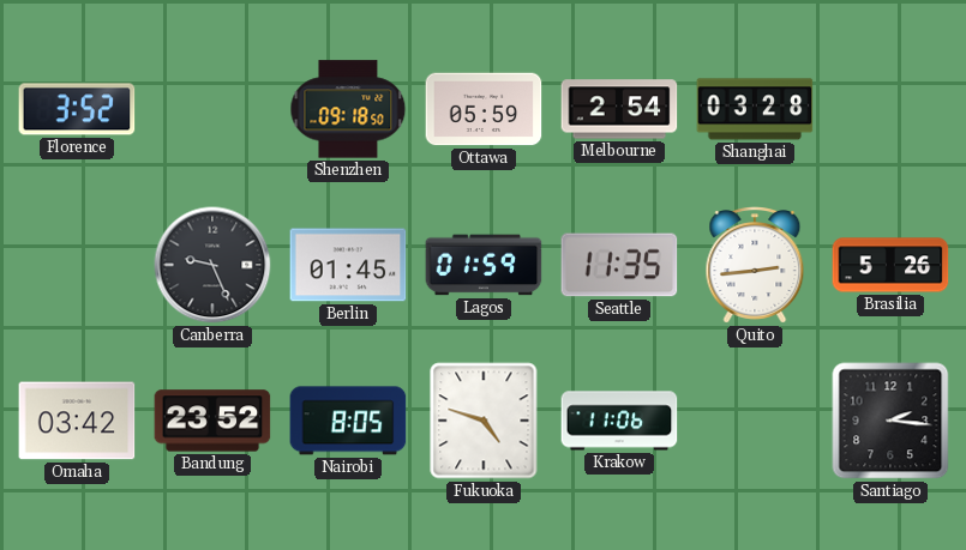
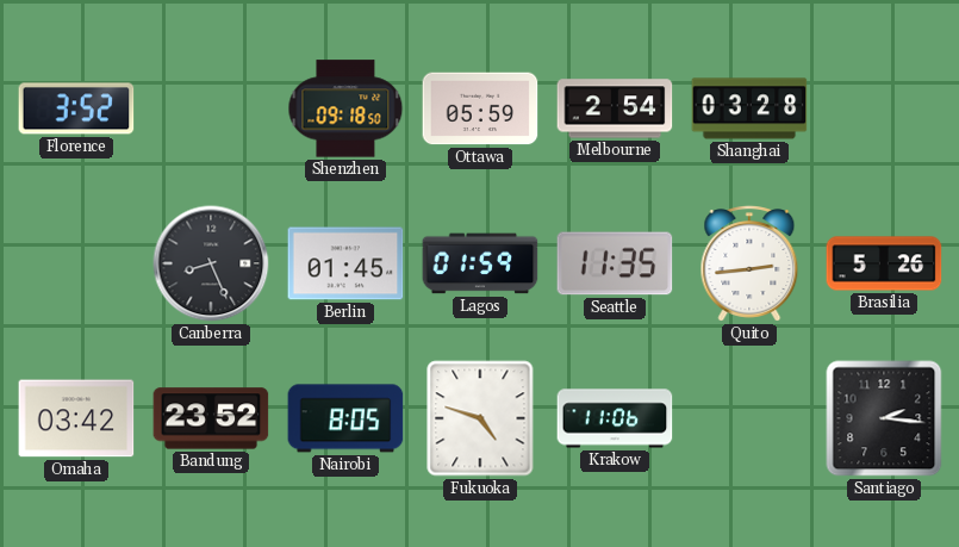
Canberra: 9:26 -> 8:26 (211, 263)
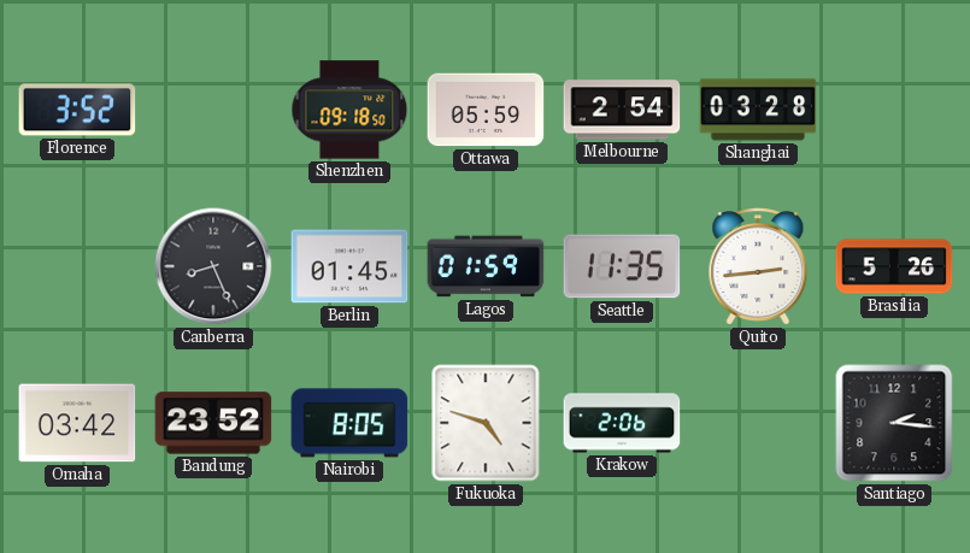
Krakow: 11:06 -> 2:06 (622, 423)
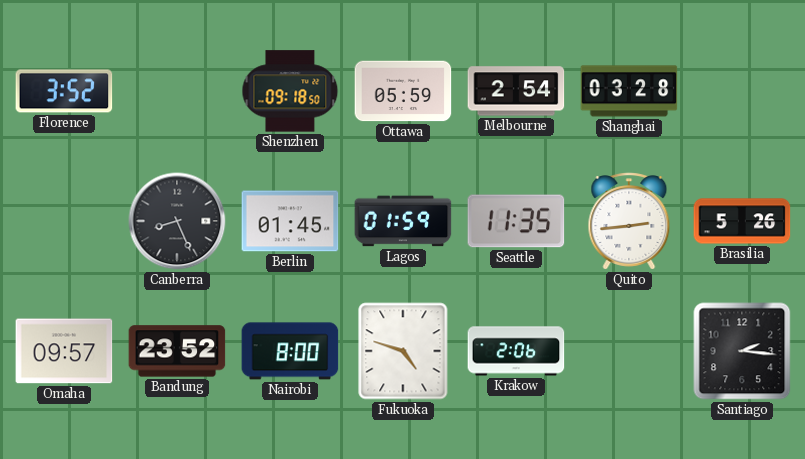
Omaha: 03:42 -> 09:57 (64, 351)
Nairobi: 8:05 -> 8:00 (290, 351)
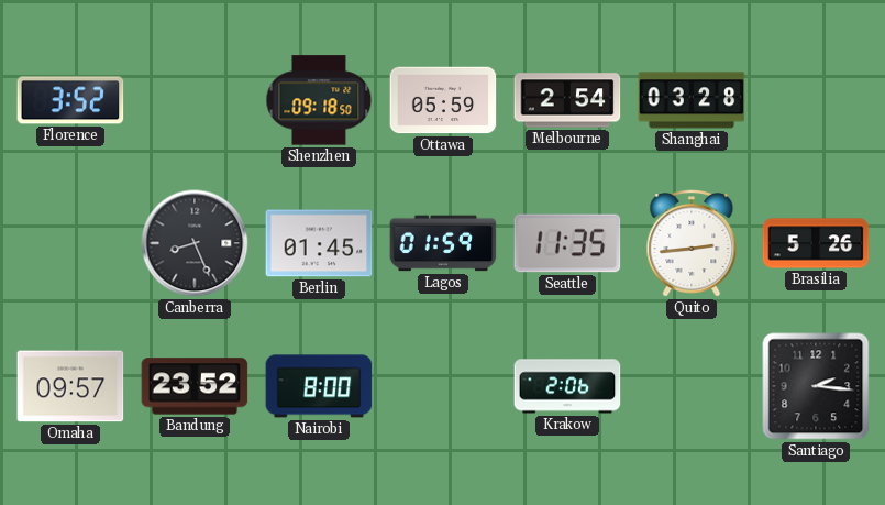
Fukuoka: 4:48 -> none (403, 351)
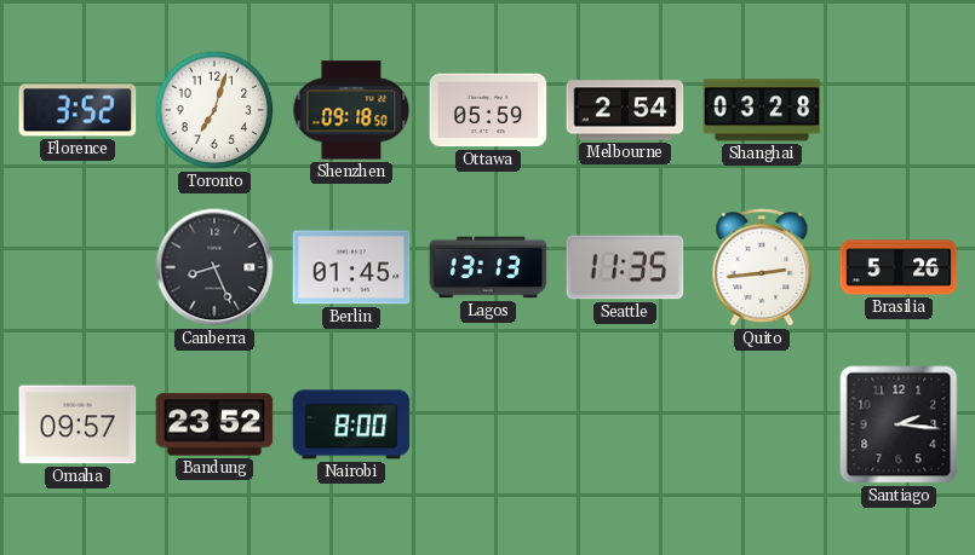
Toronto: none -> 7:03 (214, 110)
Lagos: 01:59 -> 13:13 (488, 267)
Krakow: 2:06 -> none (567, 386)
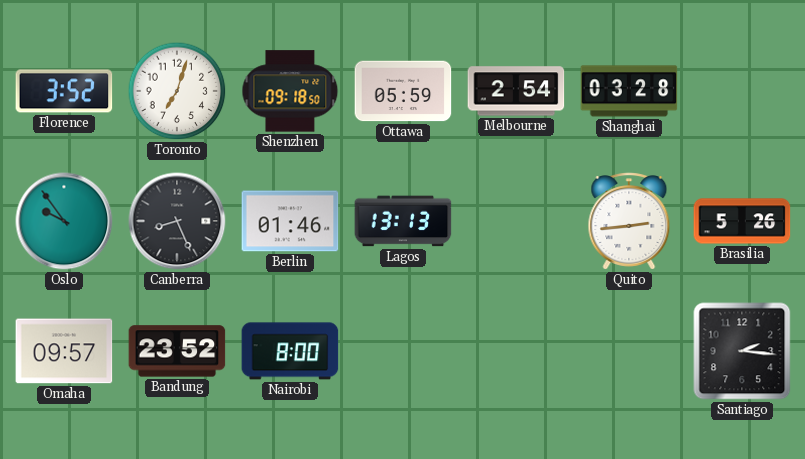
Oslo: none -> 9:54 (64, 221)
Berlin: 01:45 -> 01:46 (290, 221)
Seattle: 11:35 -> none (625, 267)
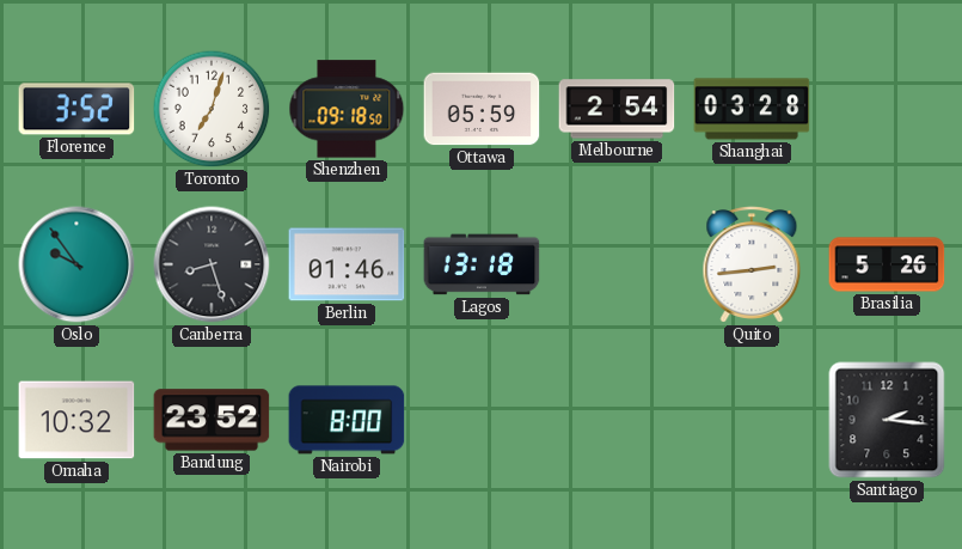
Canberra: 8:26 -> 8:27 (212, 264)
Lagos: 13:13 -> 13:18 (482, 264)
Omaha: 09:57 -> 10:32 (76, 420)
